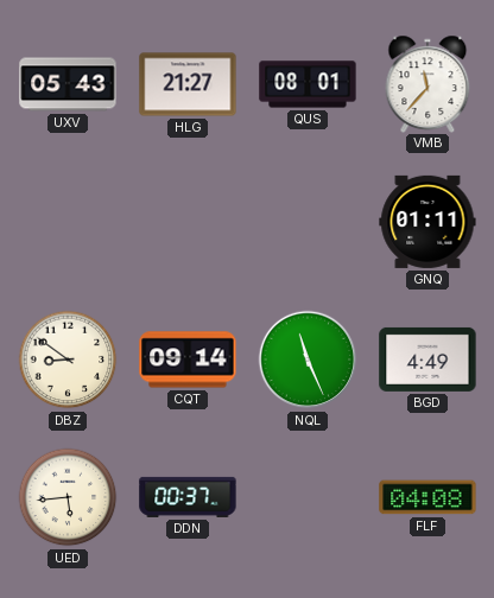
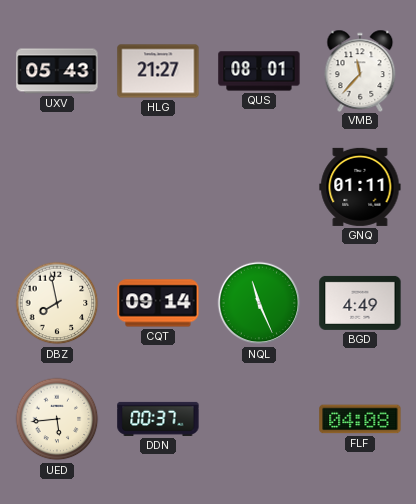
DBZ: 8:51 -> 7:58 (57, 303)
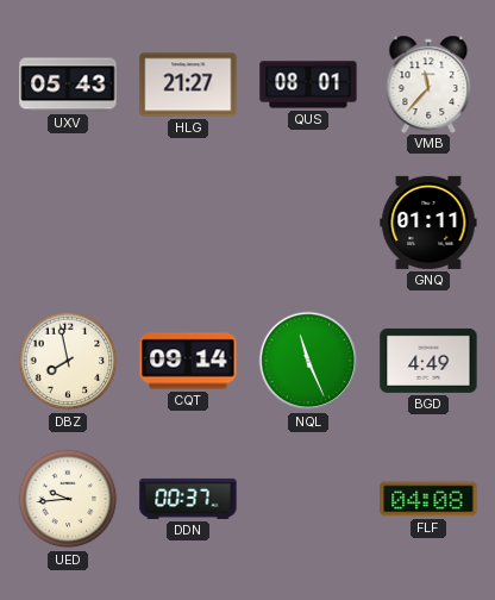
UED: 5:44 -> 9:44 (68, 499)
